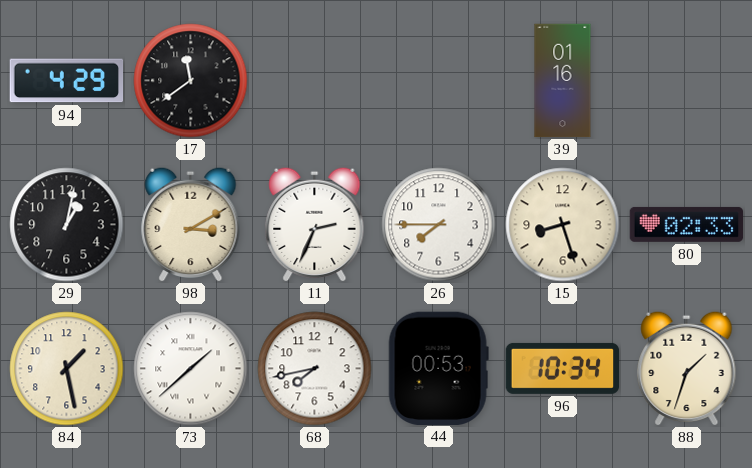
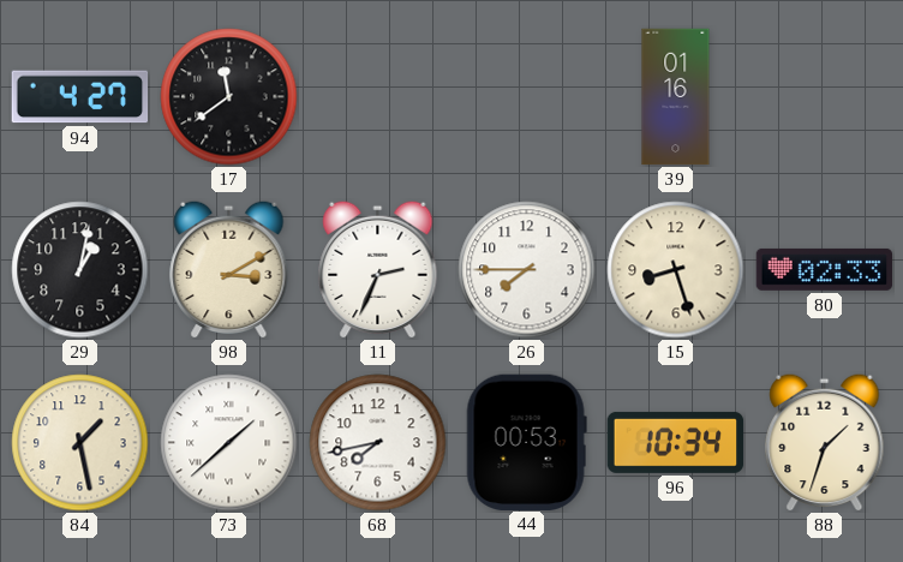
94: 4:29 -> 4:27 (80, 97)
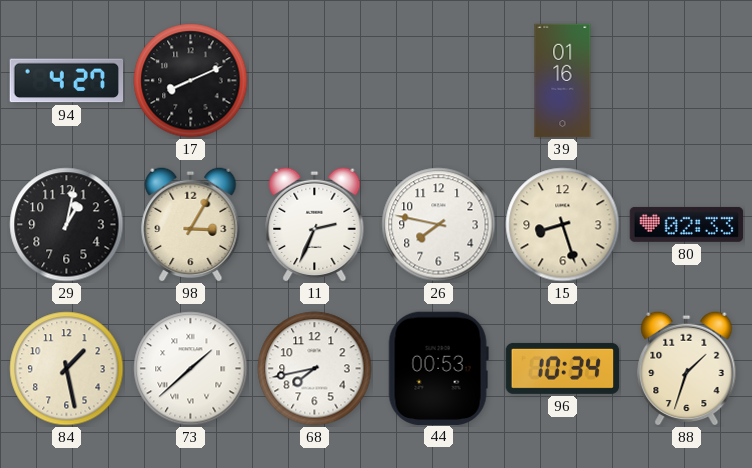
17: 11:39 -> 8:11 (191, 81)
98: 3:10 -> 3:05 (191, 224)
26: 7:45 -> 7:47 (439, 225)
